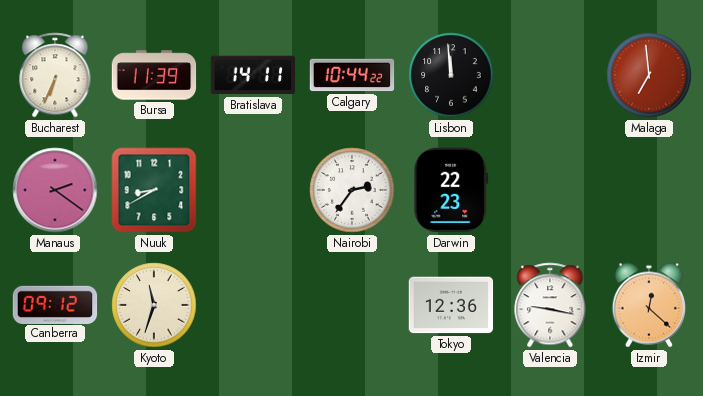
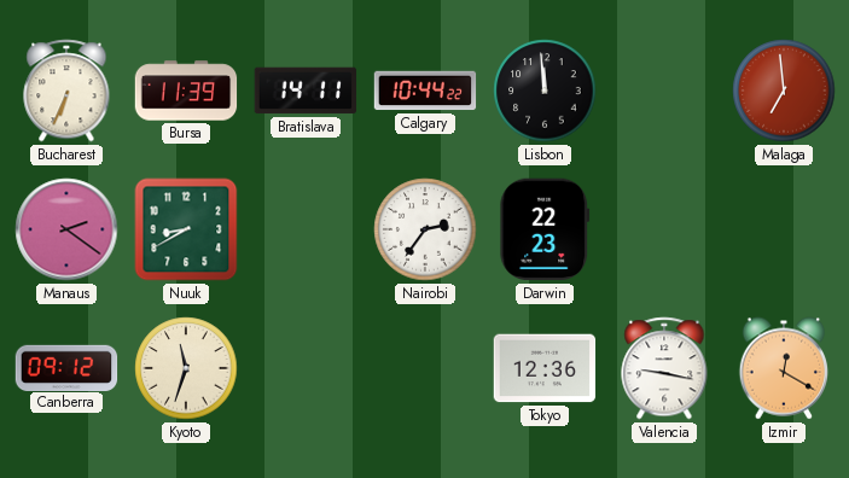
Izmir: 12:22 -> 12:20 (784, 368)
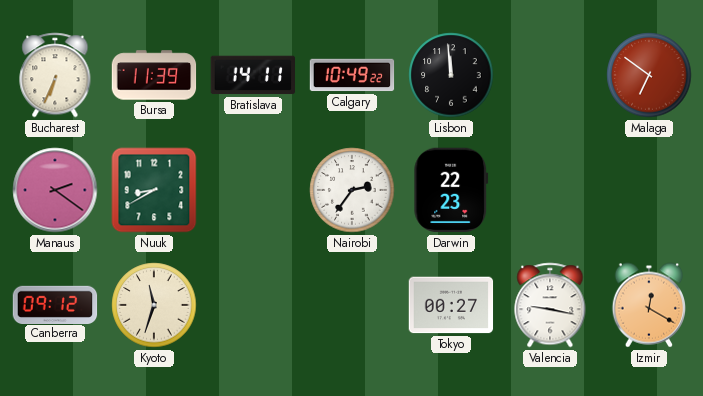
Calgary: 10:44 -> 10:49 (352, 75)
Malaga: 6:59 -> 6:51 (649, 75)
Tokyo: 12:36 -> 00:27 (451, 305)
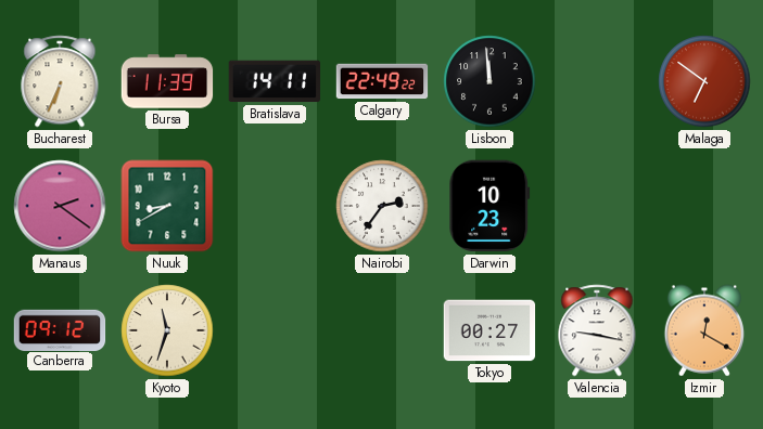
Calgary: 10:49 -> 22:49 (382, 81)
Darwin: 22:23 -> 10:23 (489, 206)
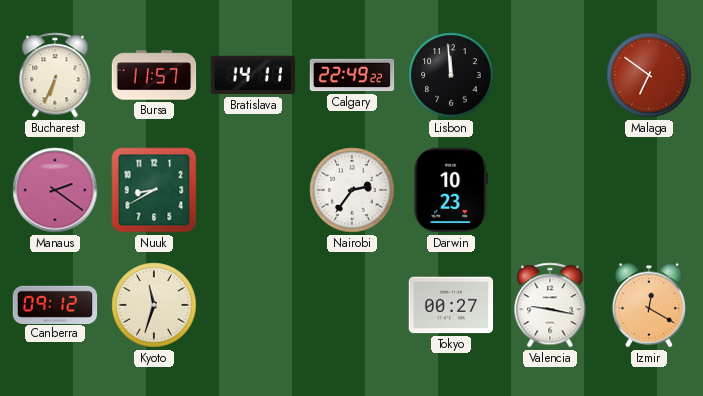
Bursa: 11:39 -> 11:57 (154, 75)
